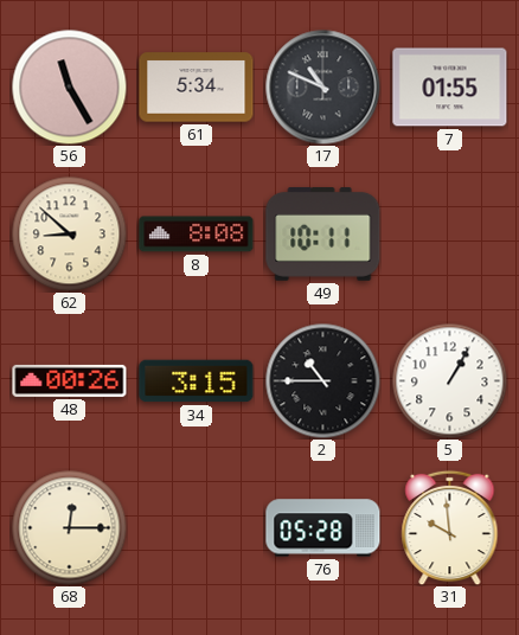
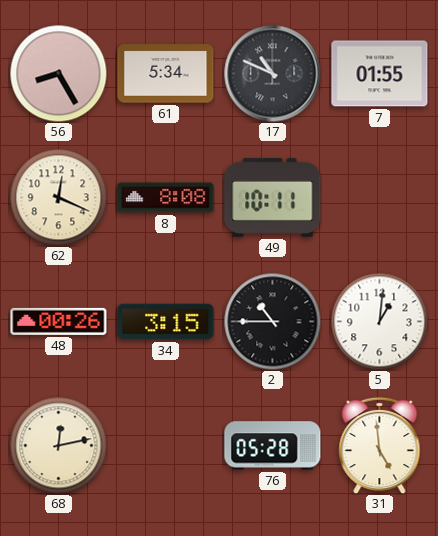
56: 11:25 -> 8:25 (58, 73)
62: 8:52 -> 12:19 (58, 197)
5: 1:05 -> 1:01 (379, 321)
68: 12:15 -> 12:13 (58, 445)
31: 9:59 -> 4:59 (380, 445)
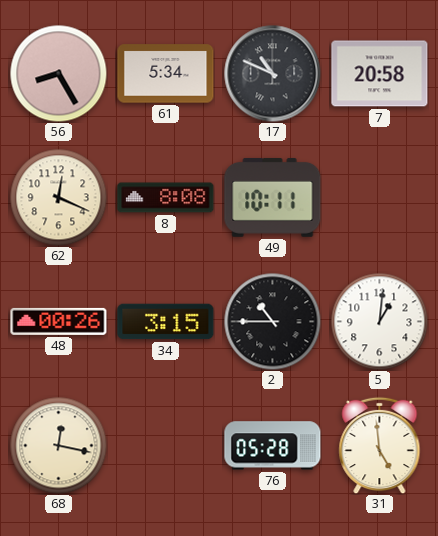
7: 01:55 -> 20:58 (380, 74)
68: 12:13 -> 12:17 (58, 445)
